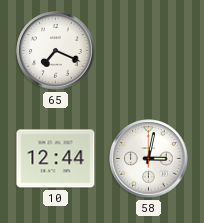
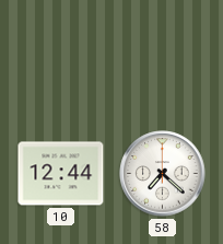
65: 7:19 -> none (56, 51)
58: 3:02 -> 7:22 (163, 174)
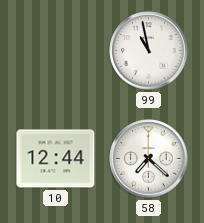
99: none -> 10:58 (149, 51)
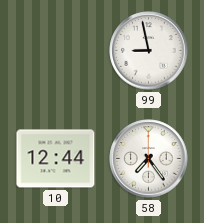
99: 10:58 -> 8:58 (149, 51)
58: 7:22 -> 7:24 (149, 159)
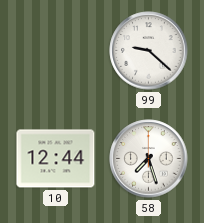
99: 8:58 -> 9:22 (149, 51)
58: 7:24 -> 7:27 (149, 159)
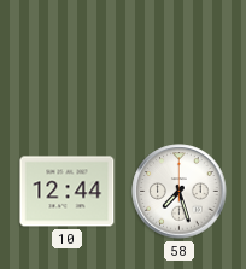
99: 9:22 -> none (149, 51)
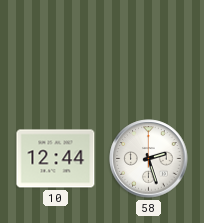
58: 7:27 -> 2:27 (149, 159)
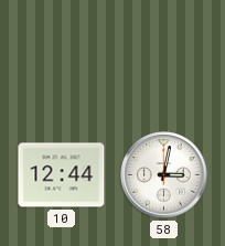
58: 2:27 -> 3:02 (164, 175)
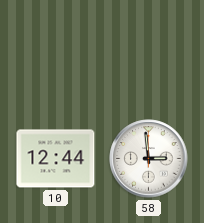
58: 3:02 -> 2:59 (149, 159)
